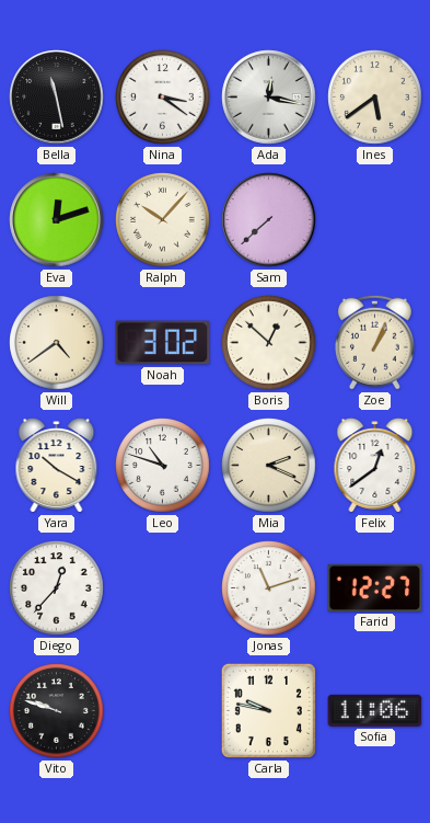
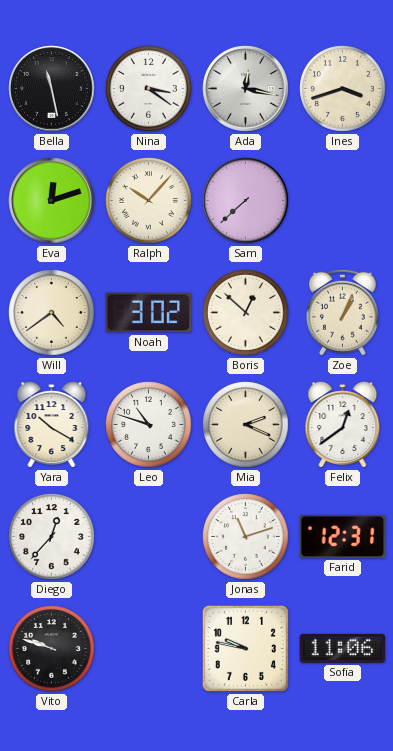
Ines: 5:39 -> 3:42 (343, 89)
Farid: 12:27 -> 12:31 (343, 536)
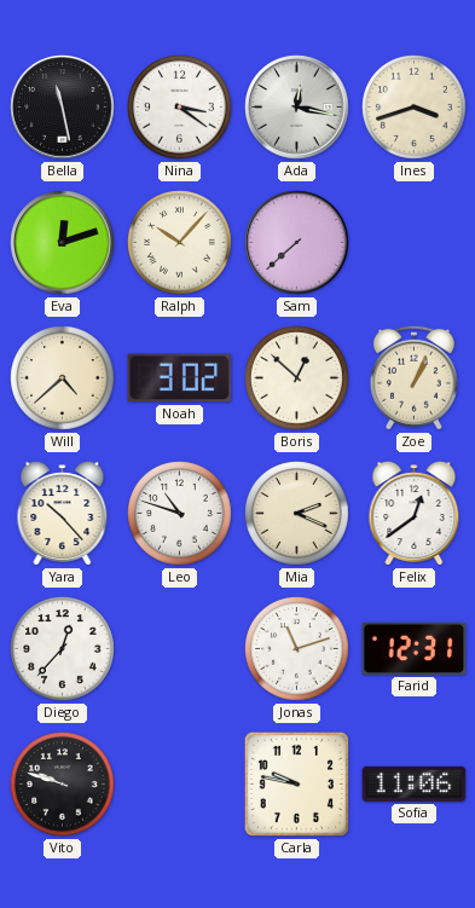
Will: 4:39 -> 4:38 (63, 378)
Yara: 10:20 -> 10:23 (63, 514)
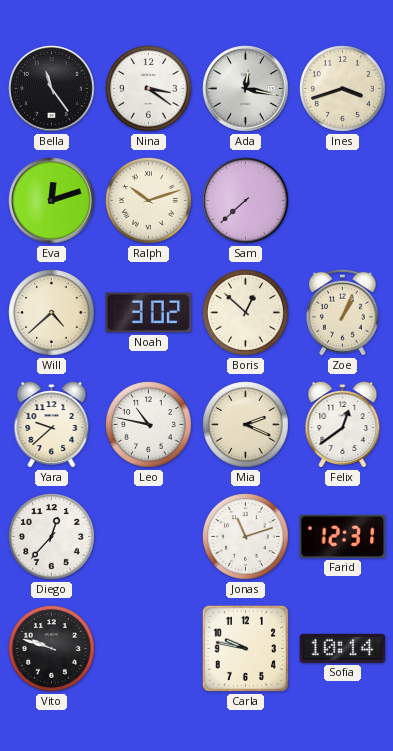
Bella: 11:28 -> 11:24 (52, 89)
Ralph: 10:07 -> 10:12 (149, 201)
Yara: 10:23 -> 9:38 (52, 425)
Leo: 10:48 -> 10:47 (149, 425)
Sofia: 11:06 -> 10:14 (343, 648)
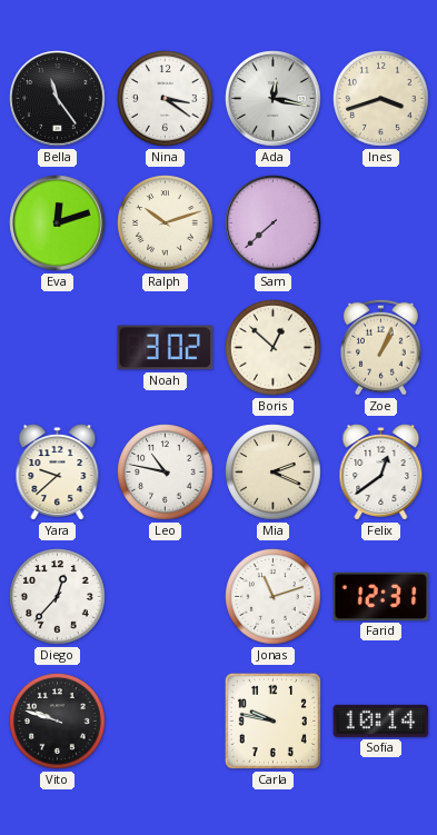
Will: 4:38 -> none (52, 313)
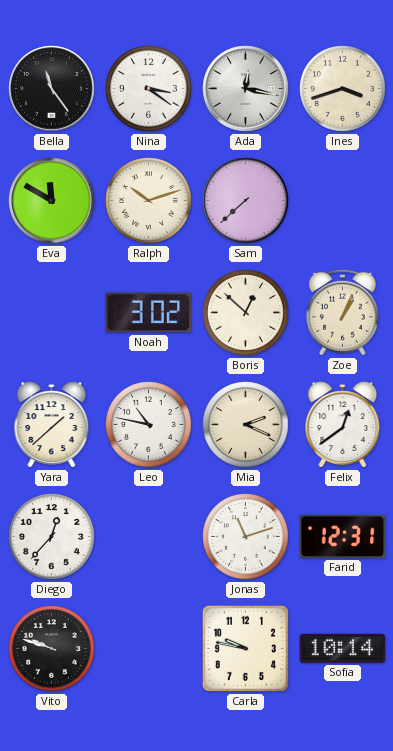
Eva: 12:12 -> 11:50 (52, 201)
Yara: 9:38 -> 1:38 (52, 425)
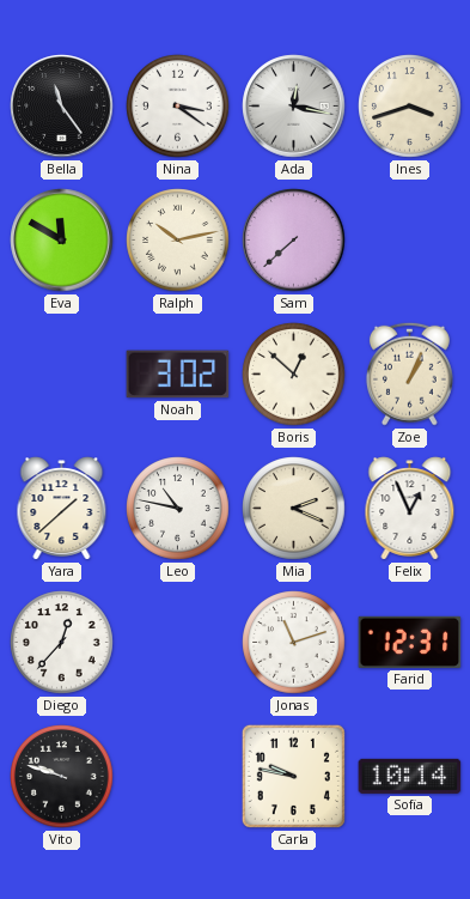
Ralph: 10:12 -> 10:13 (178, 241)
Felix: 12:39 -> 12:56 (410, 509)
